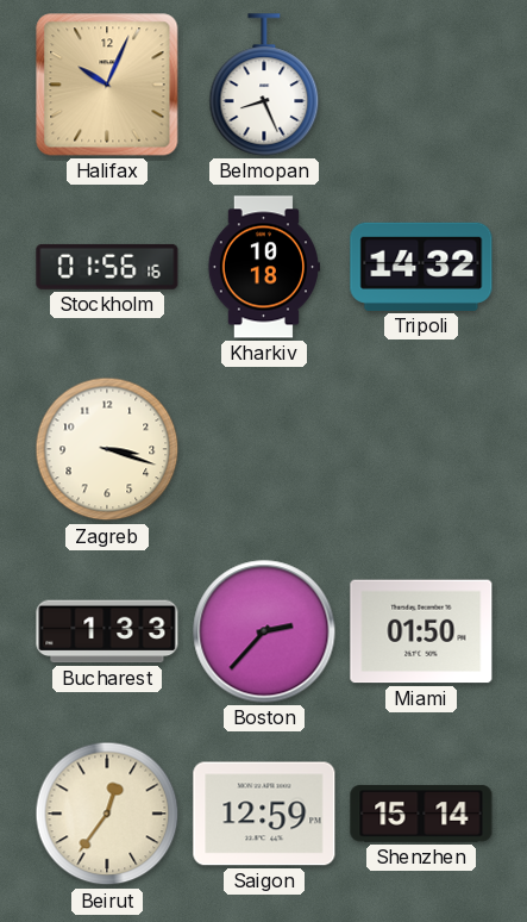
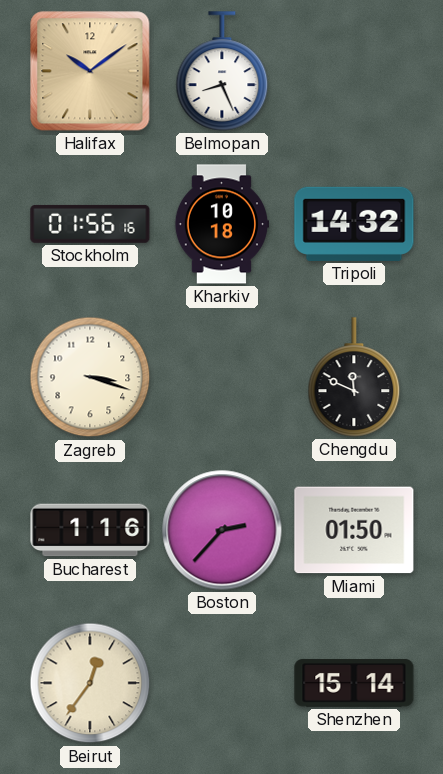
Halifax: 10:04 -> 10:09 (90, 71)
Chengdu: none -> 11:49 (354, 377)
Bucharest: 1:33 -> 1:16 (90, 530)
Saigon: 12:59 -> none (264, 814)
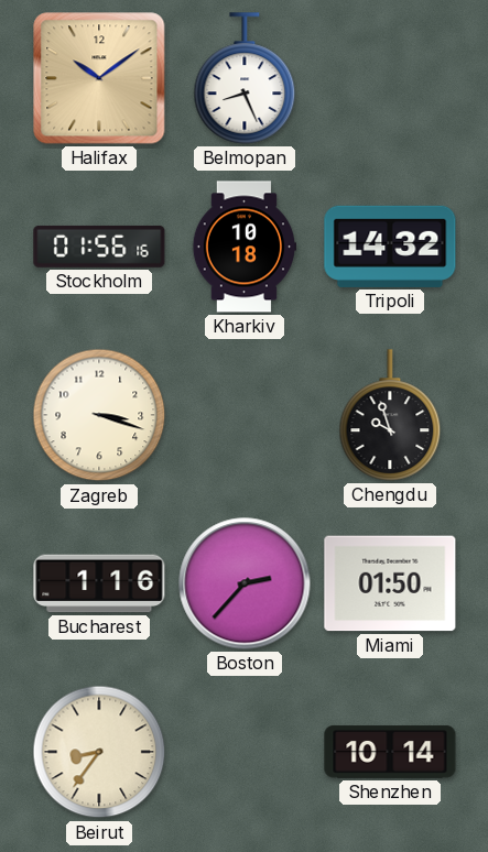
Chengdu: 11:49 -> 9:57 (390, 415)
Beirut: 12:36 -> 8:36 (99, 752)
Shenzhen: 15:14 -> 10:14 (390, 752)
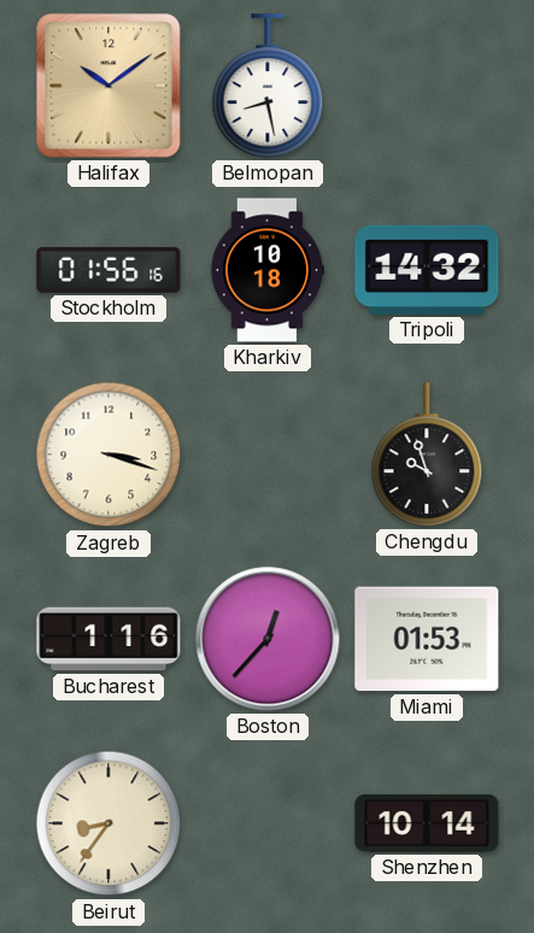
Belmopan: 8:26 -> 8:28 (268, 86)
Boston: 2:37 -> 12:37 (268, 639)
Miami: 01:50 -> 01:53 (427, 639)
